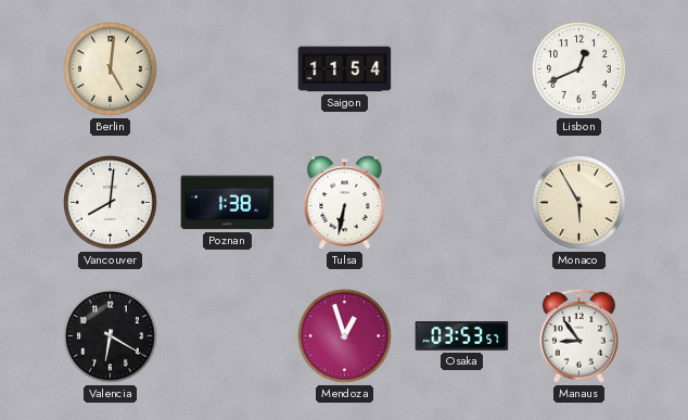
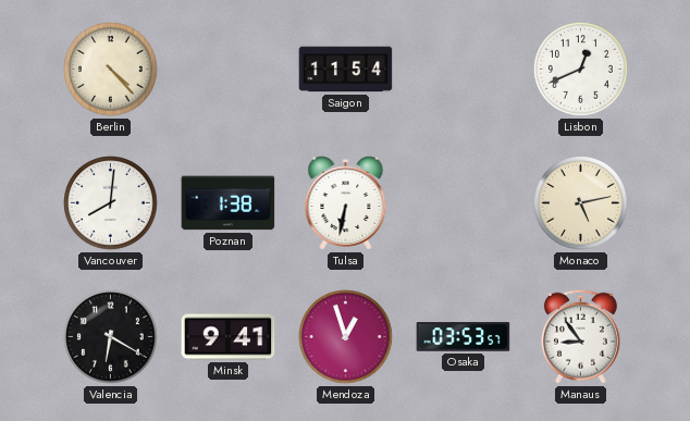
Berlin: 5:01 -> 4:23 (111, 70)
Monaco: 5:55 -> 5:13 (581, 203)
Minsk: none -> 9:41 (229, 337)
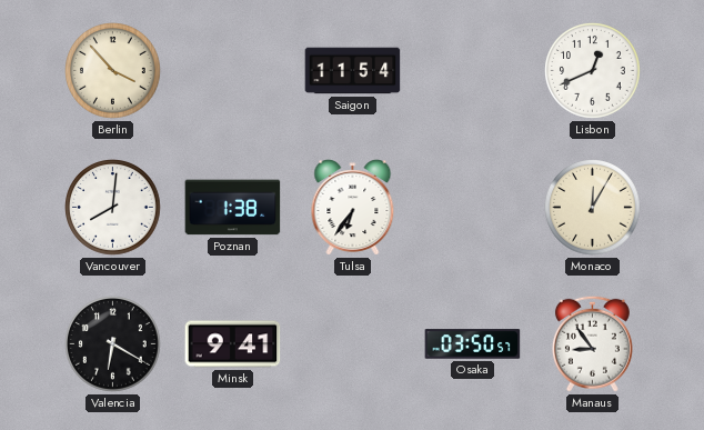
Berlin: 4:23 -> 3:53 (113, 71)
Tulsa: 6:32 -> 6:36 (353, 208)
Monaco: 5:13 -> 12:05 (593, 208)
Mendoza: 12:57 -> none (346, 337)
Osaka: 03:53 -> 03:50 (473, 344)
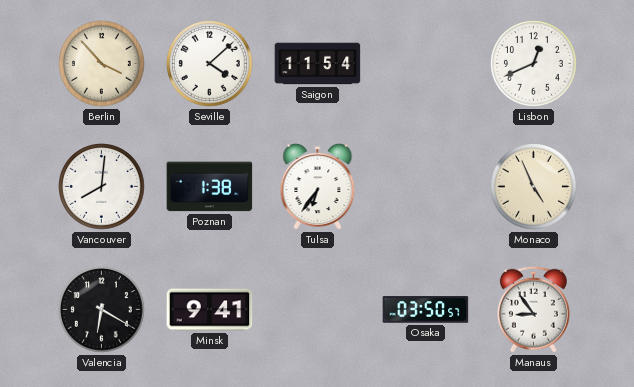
Seville: none -> 4:08 (210, 64)
Monaco: 12:05 -> 4:56 (534, 187)
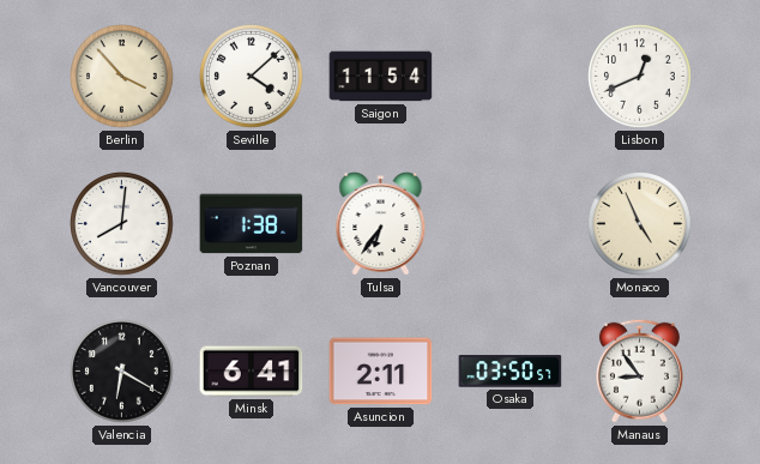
Minsk: 9:41 -> 6:41 (252, 372)
Asuncion: none -> 2:11 (381, 372)
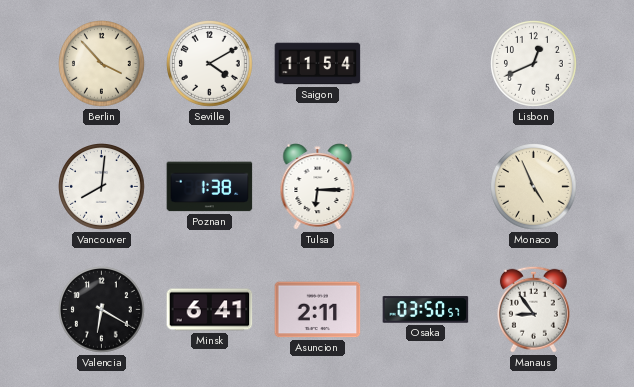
Seville: 4:08 -> 4:10 (210, 64)
Tulsa: 6:36 -> 6:15 (318, 187)
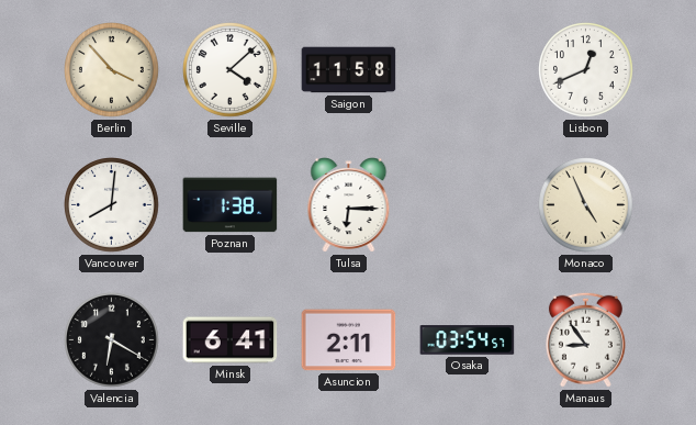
Seville: 4:10 -> 4:08 (231, 70)
Saigon: 11:54 -> 11:58 (349, 70)
Osaka: 03:50 -> 03:54 (468, 340)
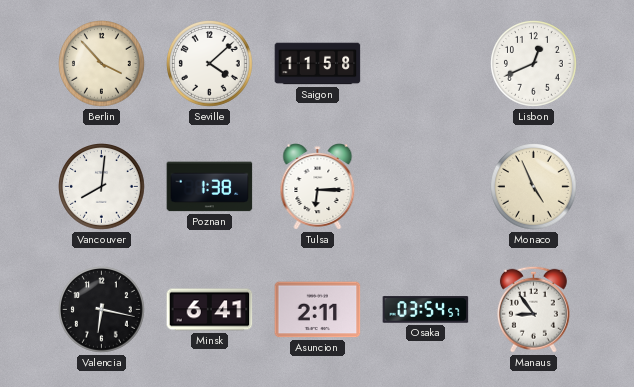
Valencia: 6:20 -> 6:17 (102, 310)
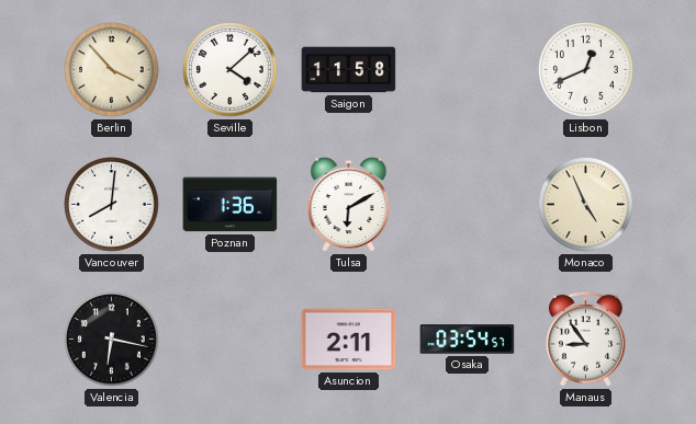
Poznan: 1:38 -> 1:36 (231, 205)
Tulsa: 6:15 -> 6:10 (349, 205)
Minsk: 6:41 -> none (210, 310)
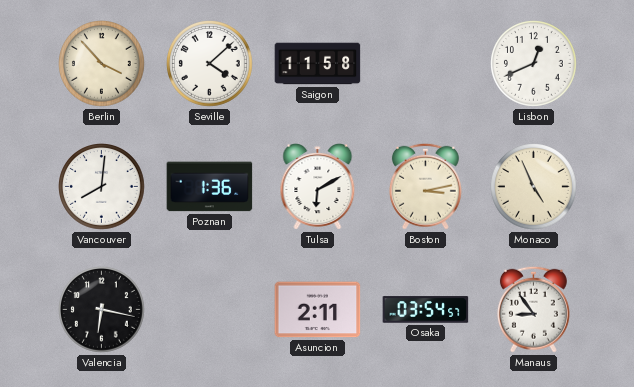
Boston: none -> 3:13 (425, 186)
